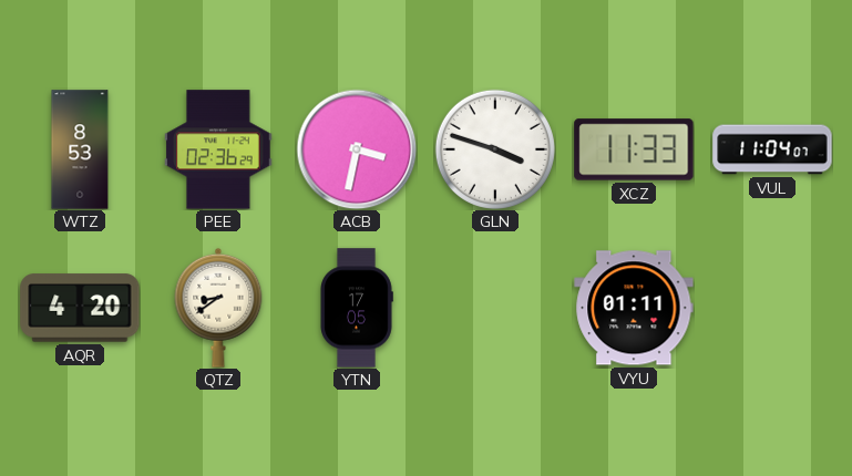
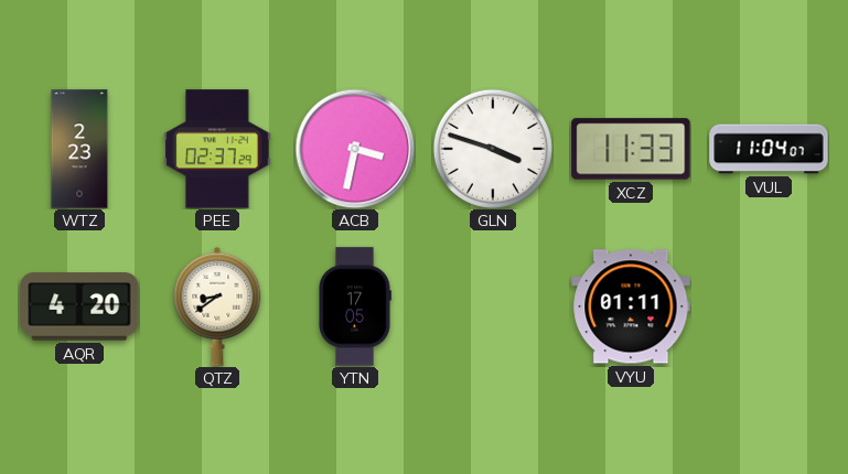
WTZ: 8:53 -> 2:23 (79, 149)
PEE: 02:36 -> 02:37 (217, 149)
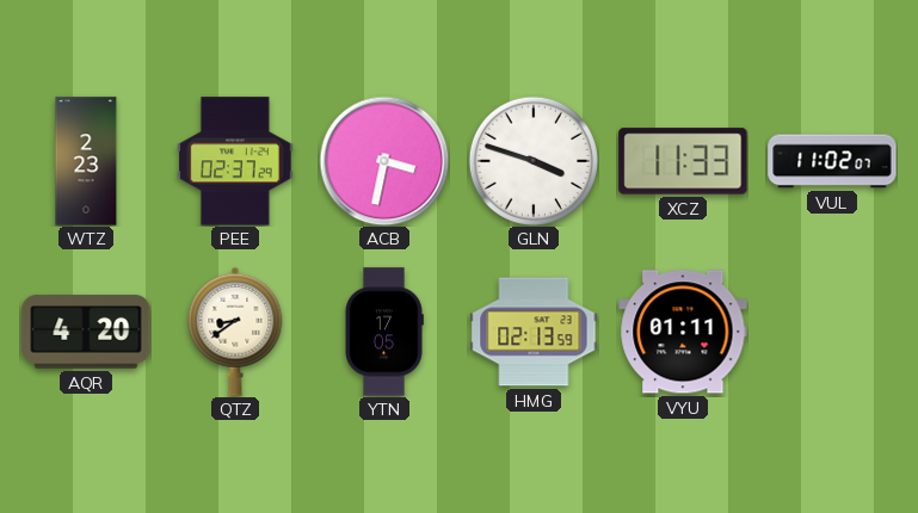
VUL: 11:04 -> 11:02 (832, 161)
HMG: none -> 02:13 (534, 332)
